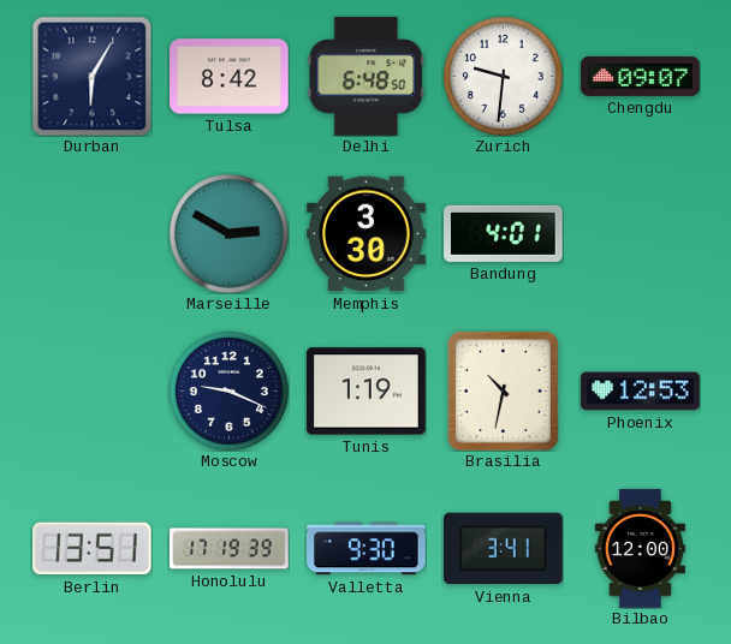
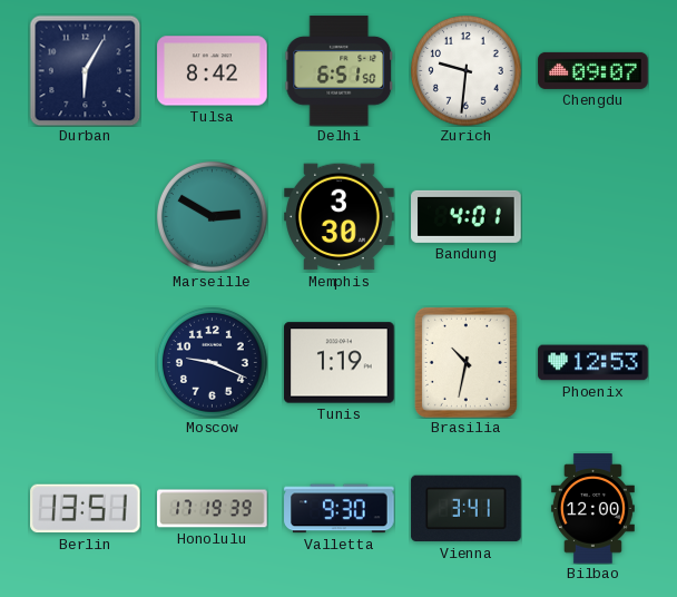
Delhi: 6:48 -> 6:51 (340, 71)
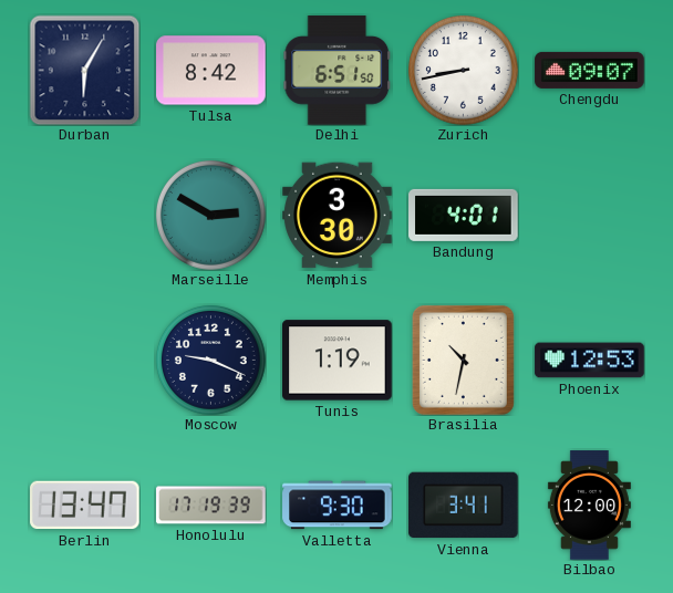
Zurich: 9:31 -> 8:43 (463, 70)
Berlin: 13:51 -> 13:47 (85, 506)
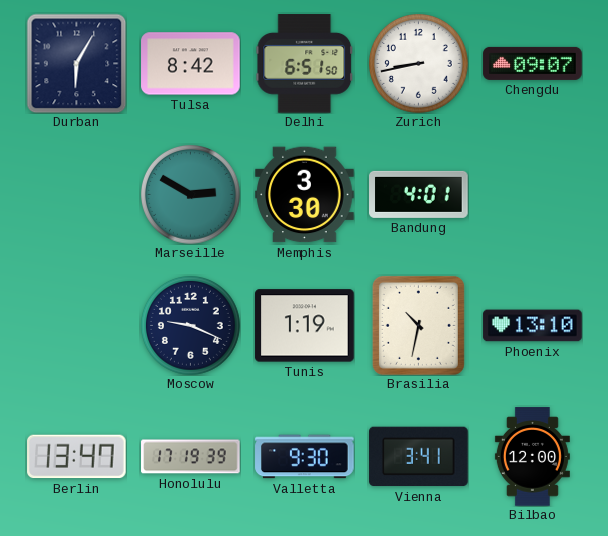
Phoenix: 12:53 -> 13:10 (533, 326)
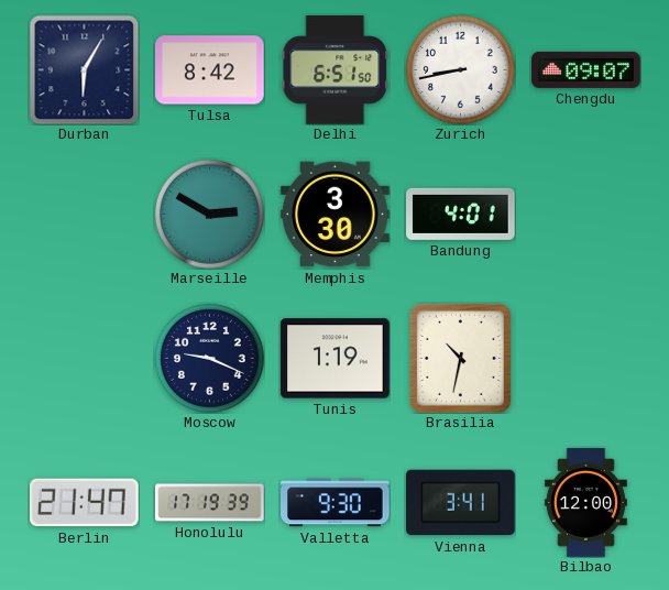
Phoenix: 13:10 -> none (533, 326)
Berlin: 13:47 -> 21:47 (85, 503)
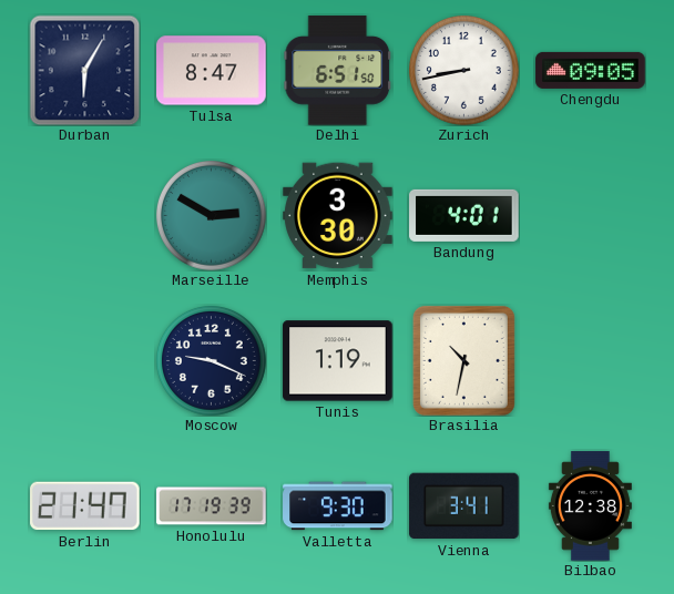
Tulsa: 8:42 -> 8:47 (212, 71)
Chengdu: 09:07 -> 09:05 (591, 70)
Bilbao: 12:00 -> 12:38 (590, 506)
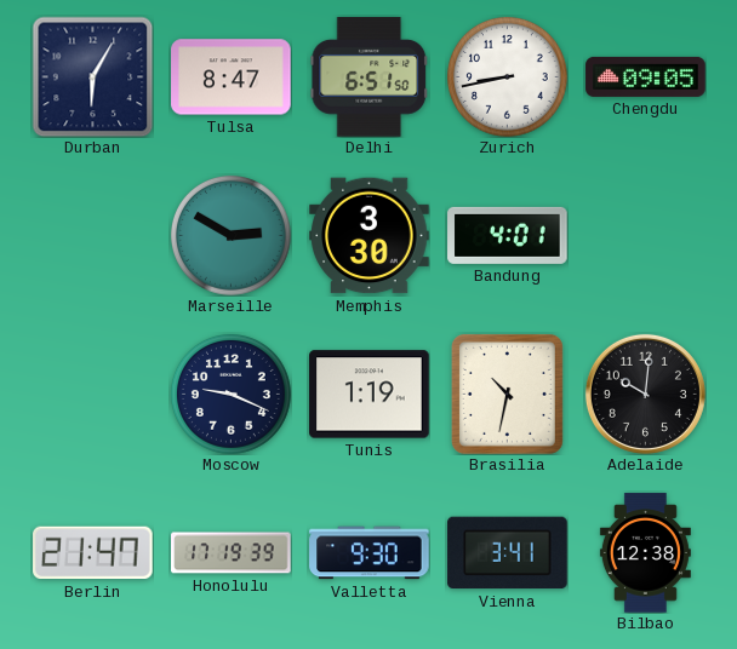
Adelaide: none -> 10:01 (645, 394)
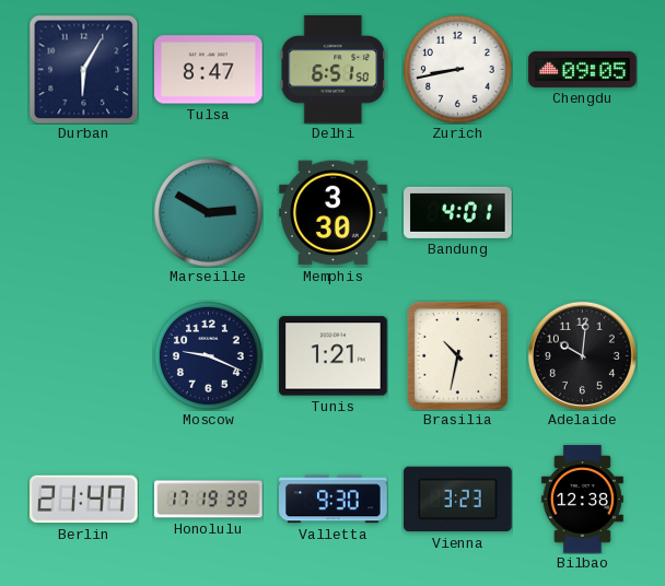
Tunis: 1:19 -> 1:21 (334, 356)
Vienna: 3:41 -> 3:23 (458, 500)
